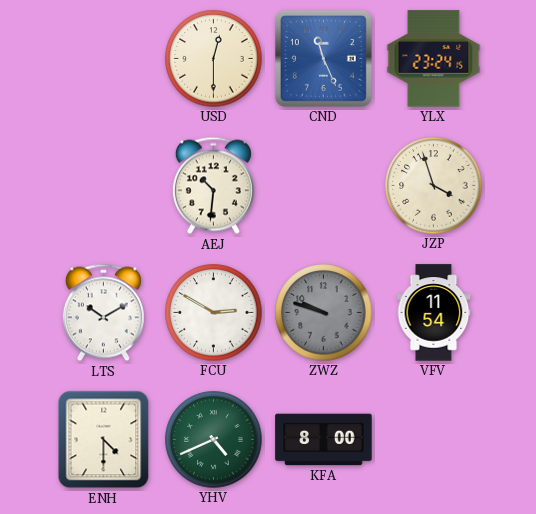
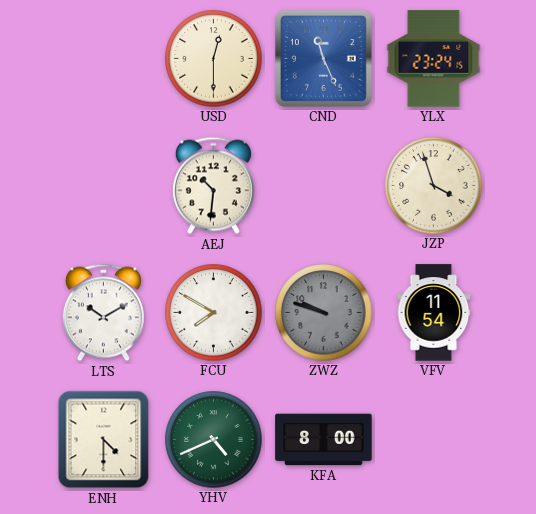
FCU: 2:50 -> 7:50 (214, 313)
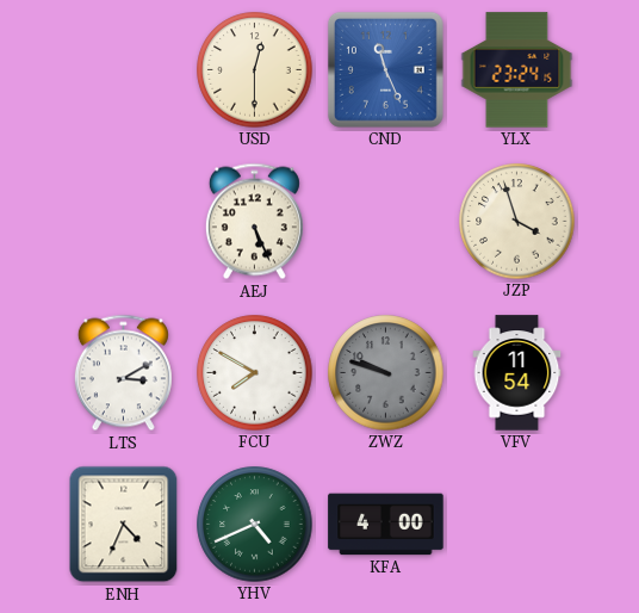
AEJ: 10:31 -> 5:26 (254, 222)
LTS: 10:10 -> 3:10 (123, 373)
ENH: 4:30 -> 4:34 (124, 525)
KFA: 8:00 -> 4:00 (386, 525)
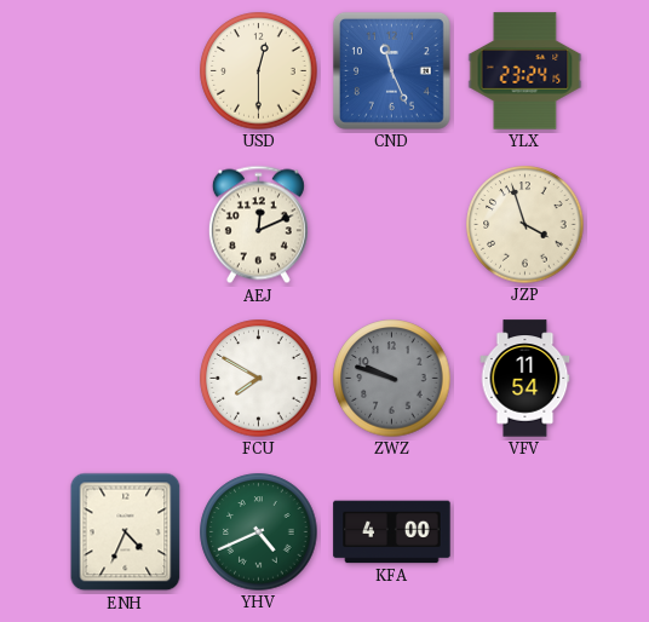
AEJ: 5:26 -> 12:11 (258, 225)
LTS: 3:10 -> none (123, 373)
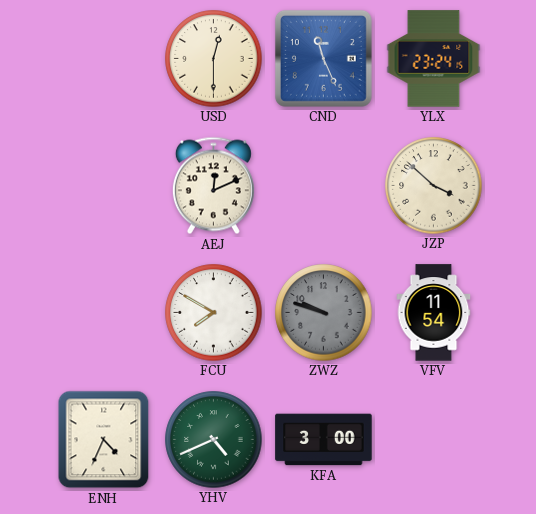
JZP: 3:57 -> 3:52 (434, 186)
KFA: 4:00 -> 3:00 (324, 440)
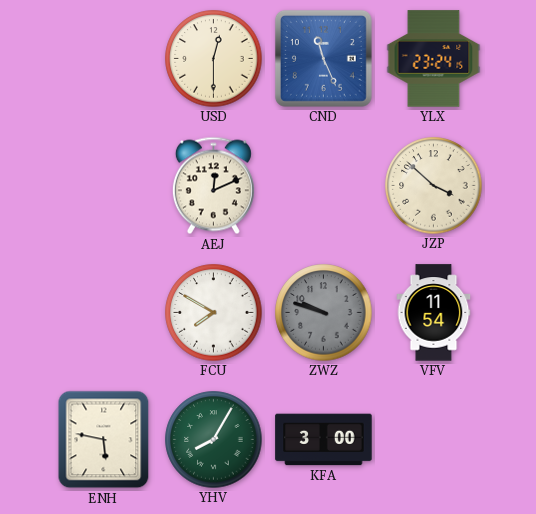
ENH: 4:34 -> 5:47 (104, 440)
YHV: 4:41 -> 8:05 (214, 440)
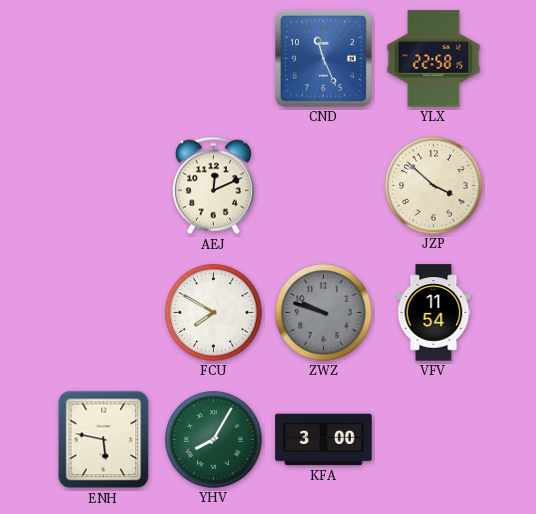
USD: 12:30 -> none (214, 59)
YLX: 23:24 -> 22:58 (434, 59)
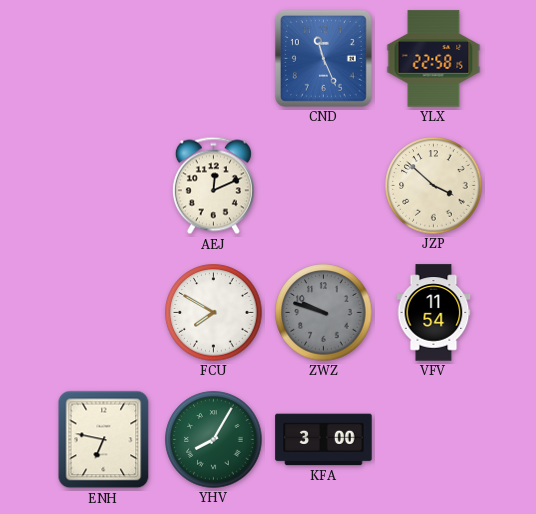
ENH: 5:47 -> 6:47 (104, 440)
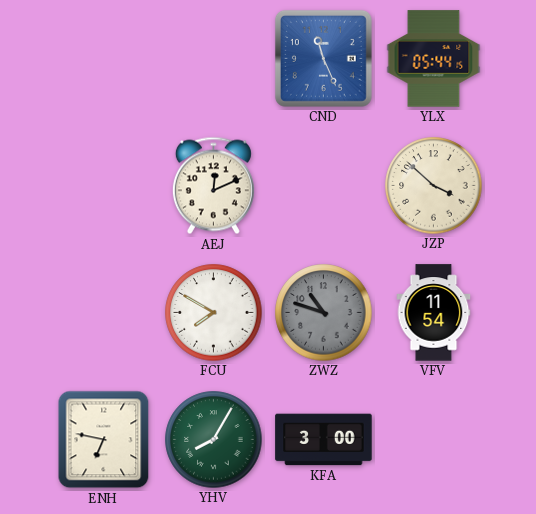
YLX: 22:58 -> 05:44 (434, 59)
ZWZ: 9:48 -> 10:48 (324, 313)
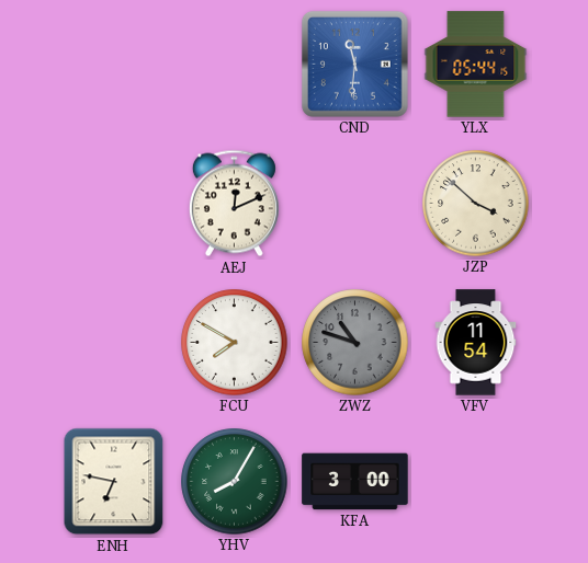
CND: 11:26 -> 11:31 (354, 64)
